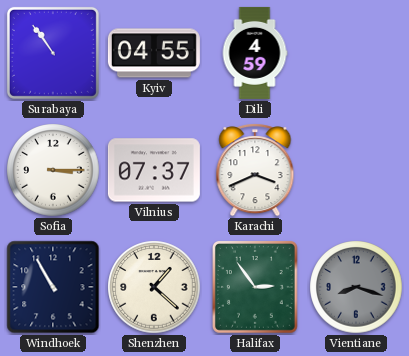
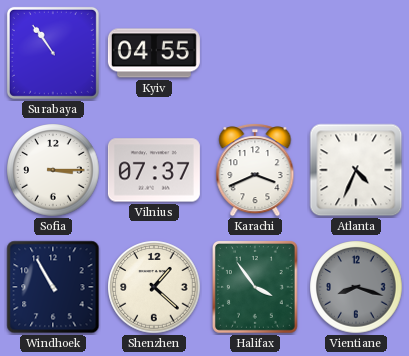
Dili: 4:59 -> none (255, 53)
Atlanta: none -> 4:34 (356, 170)
Halifax: 2:54 -> 3:54 (255, 288)
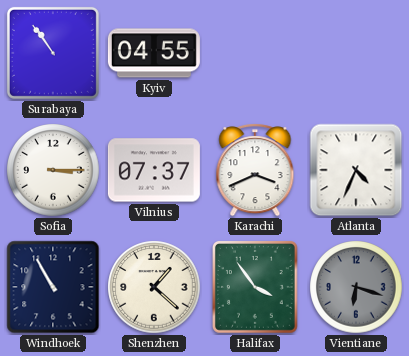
Vientiane: 8:18 -> 6:18 (356, 287)
